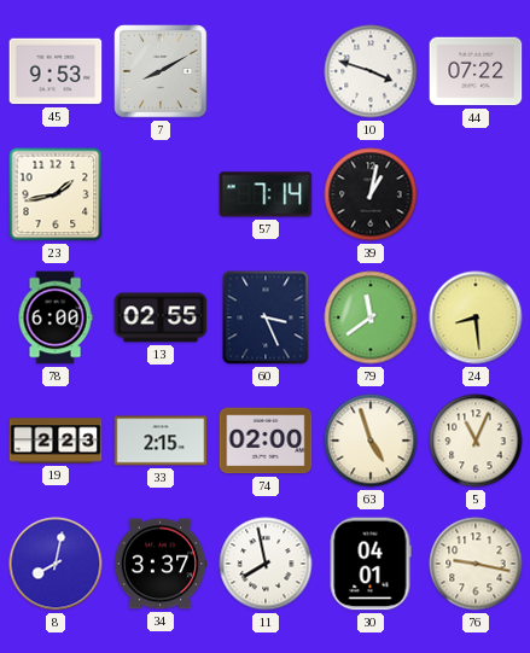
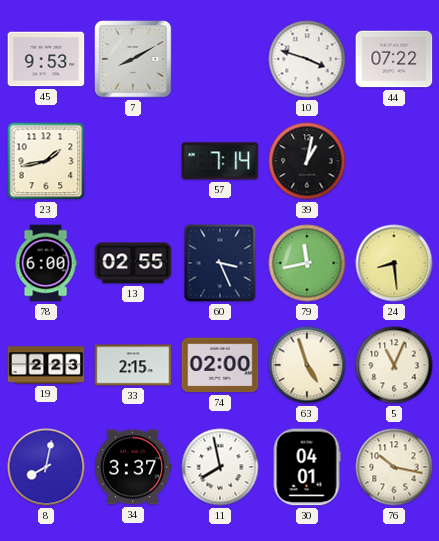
79: 11:39 -> 11:43 (307, 263)
76: 9:17 -> 10:17 (394, 467)
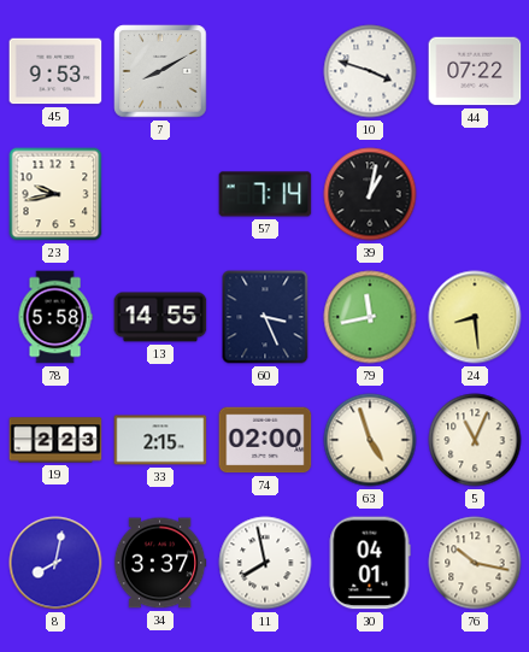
23: 1:43 -> 9:43 (55, 194)
78: 6:00 -> 5:58 (55, 317)
13: 02:55 -> 14:55 (160, 317)
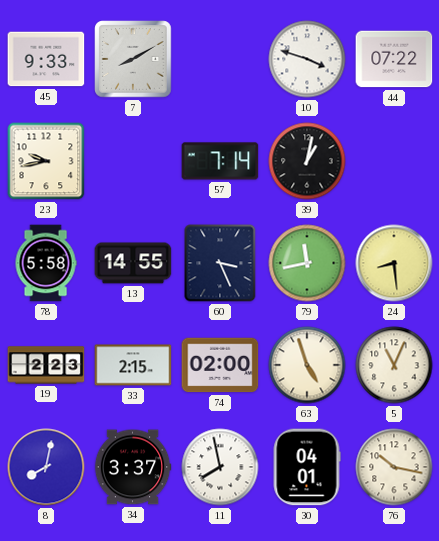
45: 9:53 -> 9:33 (46, 59)
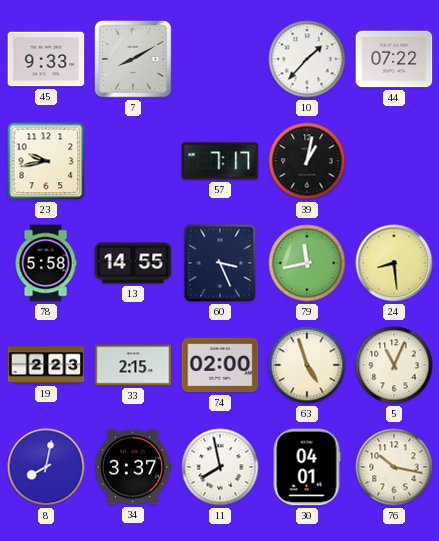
10: 3:48 -> 1:37 (307, 59)
57: 7:14 -> 7:17 (220, 161)
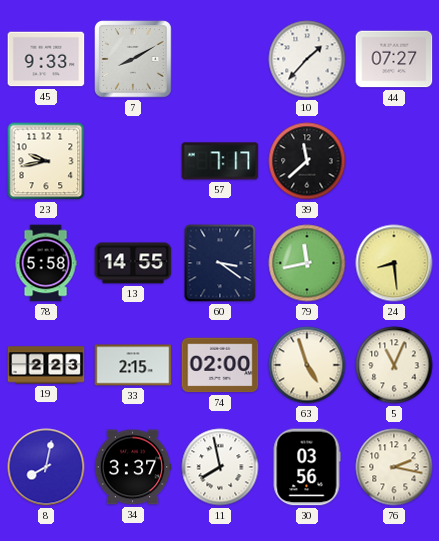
44: 07:22 -> 07:27 (394, 59)
39: 1:02 -> 11:38 (307, 161)
60: 3:26 -> 3:21 (220, 263)
30: 04:01 -> 03:56 (307, 467)
76: 10:17 -> 2:17 (394, 467)
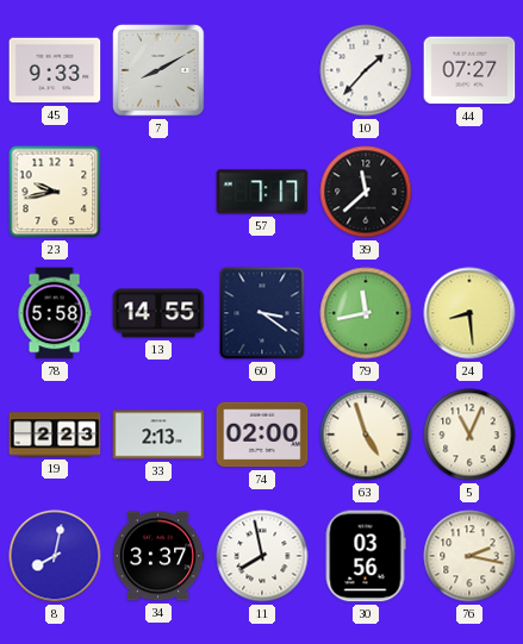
33: 2:15 -> 2:13 (158, 434)
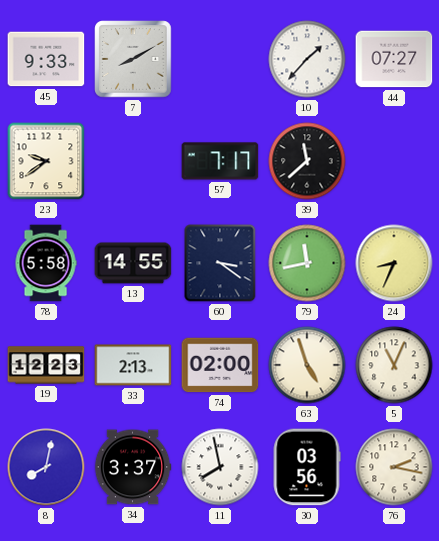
23: 9:43 -> 9:39 (46, 161)
24: 8:29 -> 8:34 (394, 263)
19: 2:23 -> 12:23 (46, 365)
